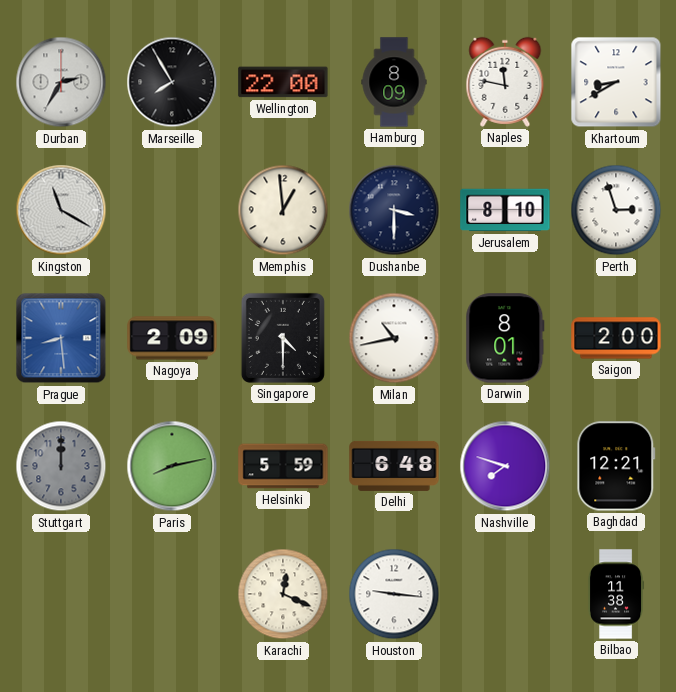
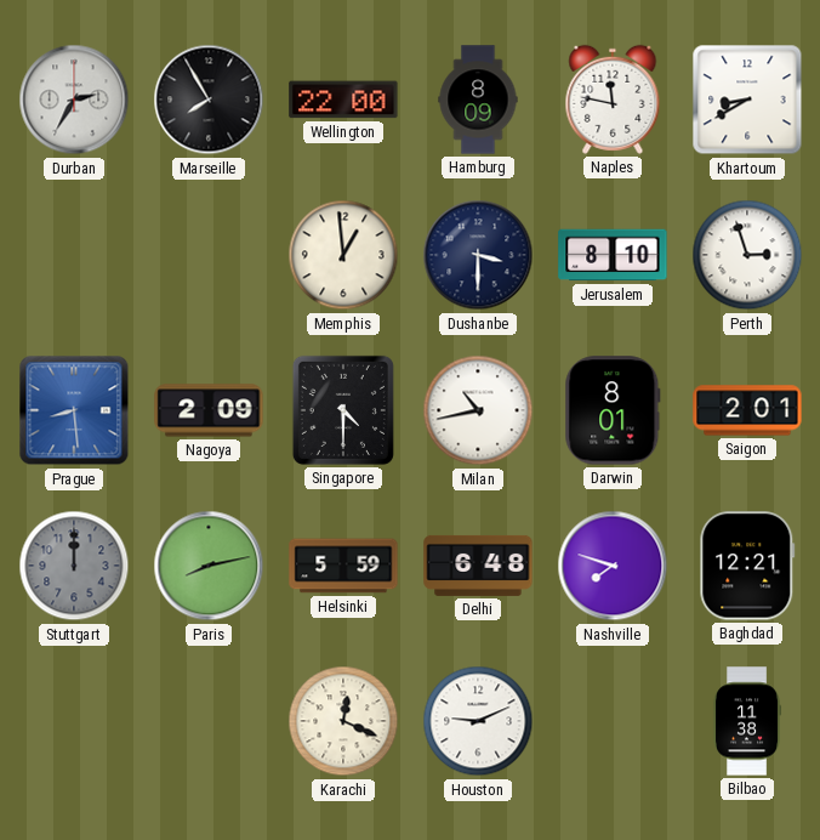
Kingston: 11:20 -> none (61, 210)
Saigon: 2:00 -> 2:01 (747, 410)
Houston: 9:16 -> 9:11 (478, 721)
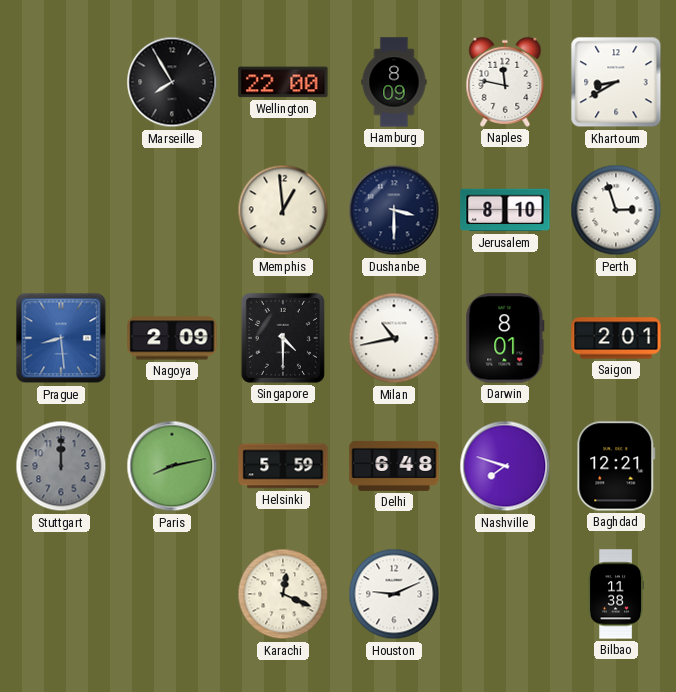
Durban: 2:35 -> none (74, 100)
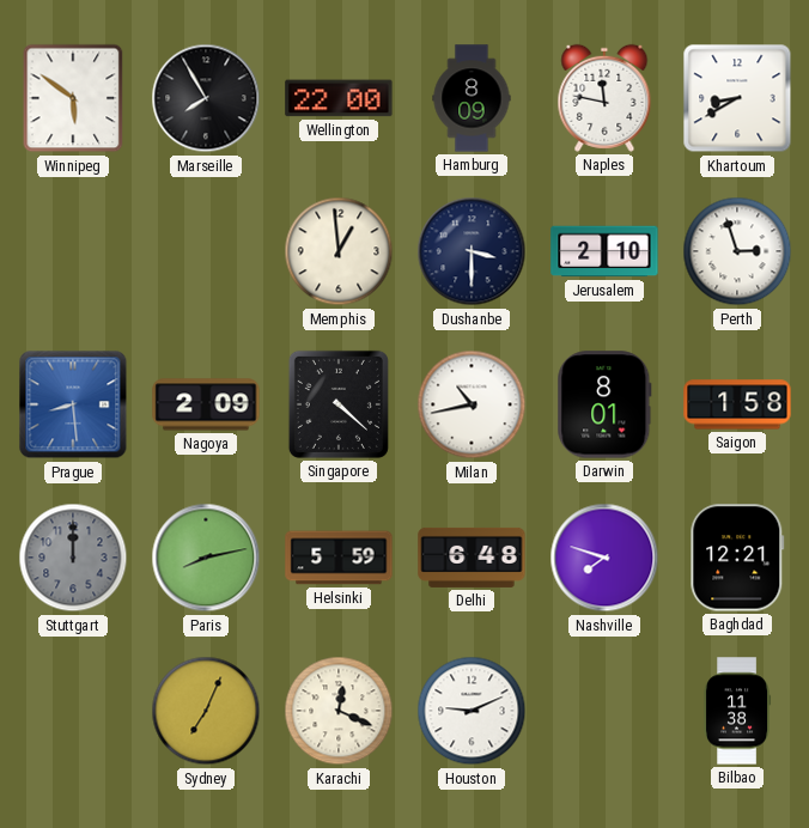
Winnipeg: none -> 5:51 (73, 98)
Jerusalem: 8:10 -> 2:10 (604, 251)
Singapore: 4:30 -> 4:22 (339, 404)
Saigon: 2:01 -> 1:58 (737, 404)
Sydney: none -> 7:04 (206, 711)
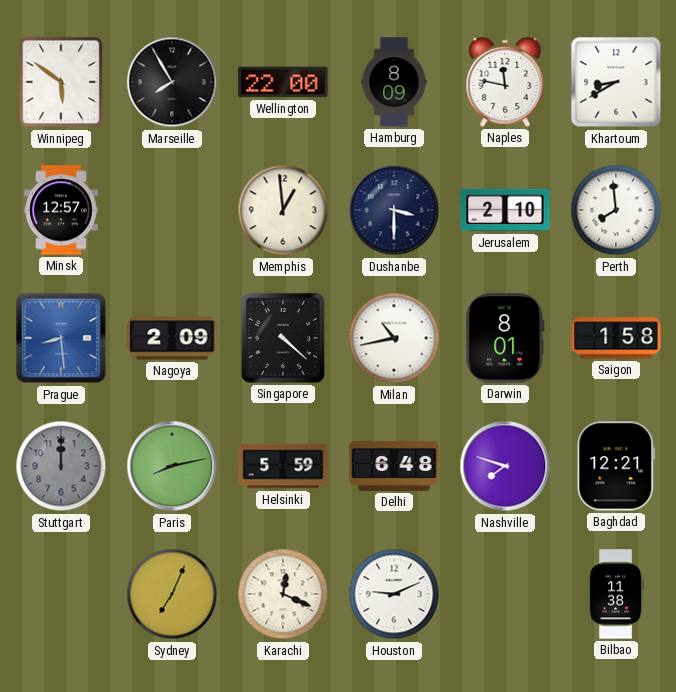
Minsk: none -> 12:57 (62, 210)
Perth: 2:57 -> 7:59 (616, 210)
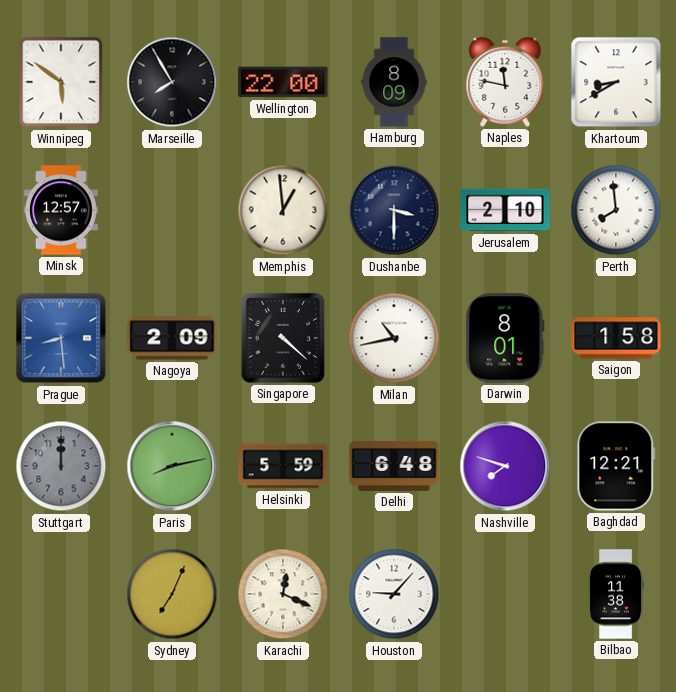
Houston: 9:11 -> 9:07 (394, 594)
